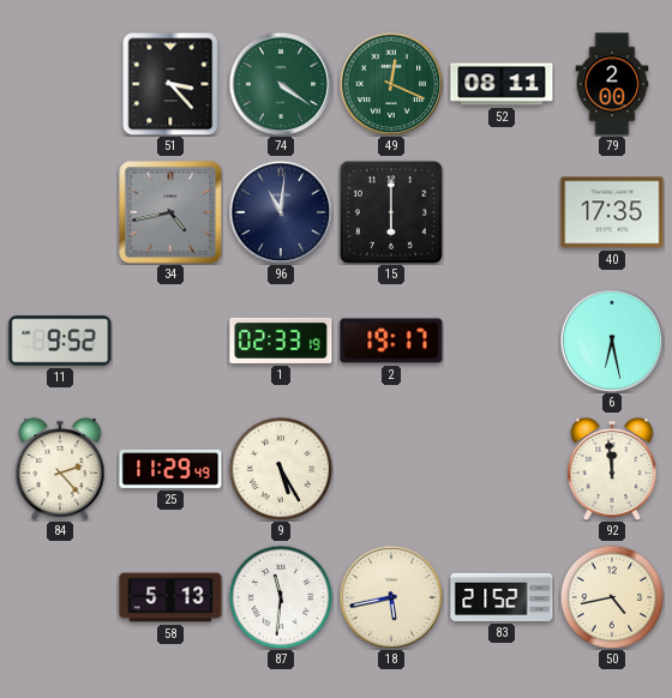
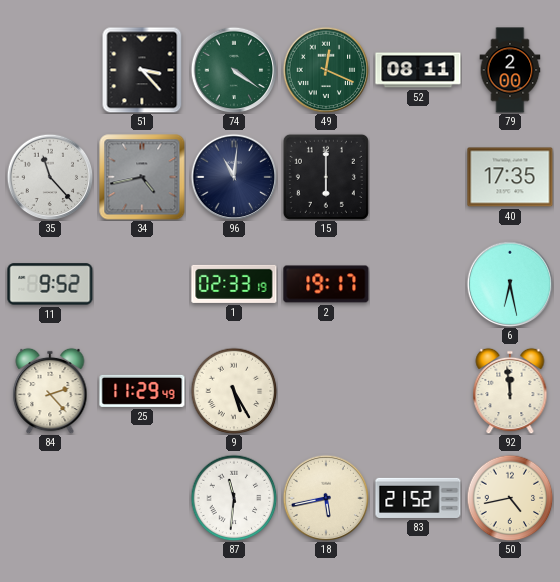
35: none -> 11:23 (50, 177)
58: 5:13 -> none (170, 597)
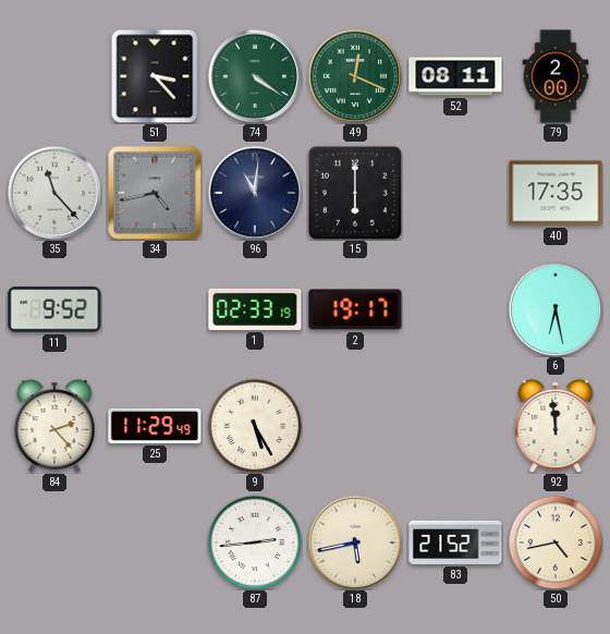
87: 11:31 -> 2:44 (255, 542)
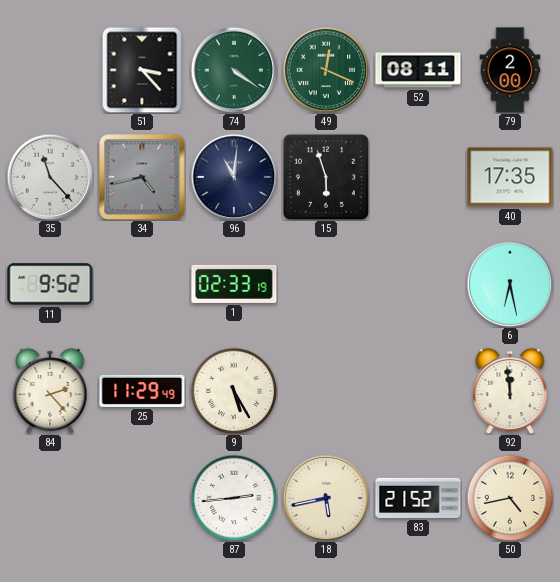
15: 6:00 -> 5:57 (326, 177)
2: 19:17 -> none (355, 309)
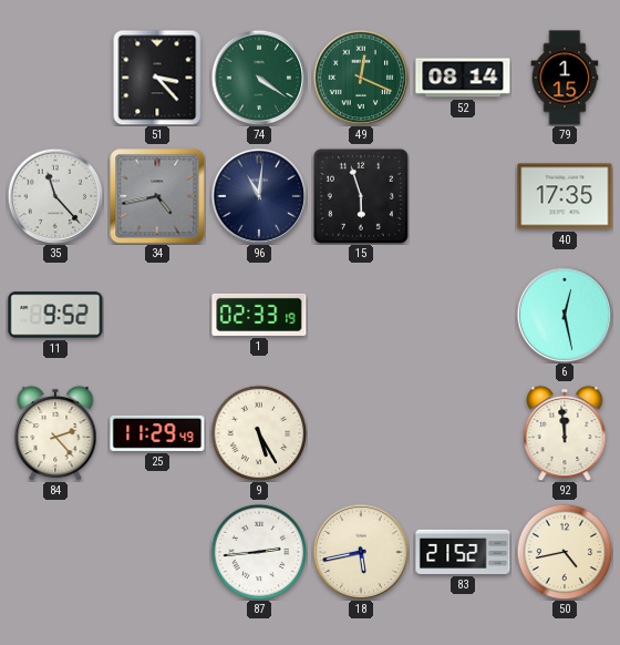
52: 08:11 -> 08:14 (463, 78)
79: 2:00 -> 1:15 (565, 78)
6: 6:28 -> 12:28 (565, 315)
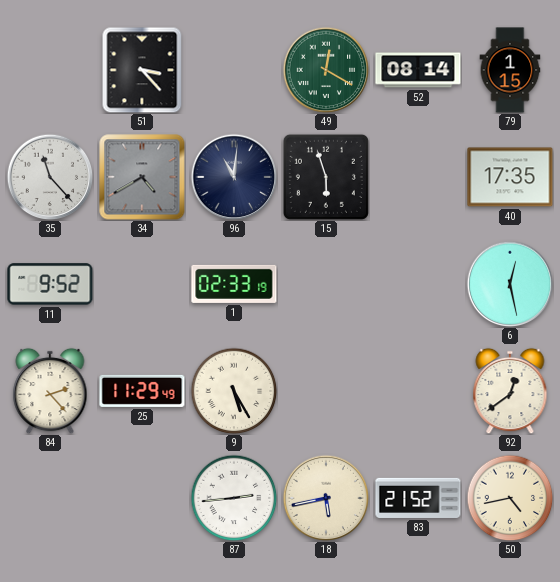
74: 4:21 -> none (259, 78)
49: 12:19 -> 12:20 (326, 70)
34: 4:43 -> 4:40 (142, 177)
92: 11:59 -> 12:39 (510, 391)
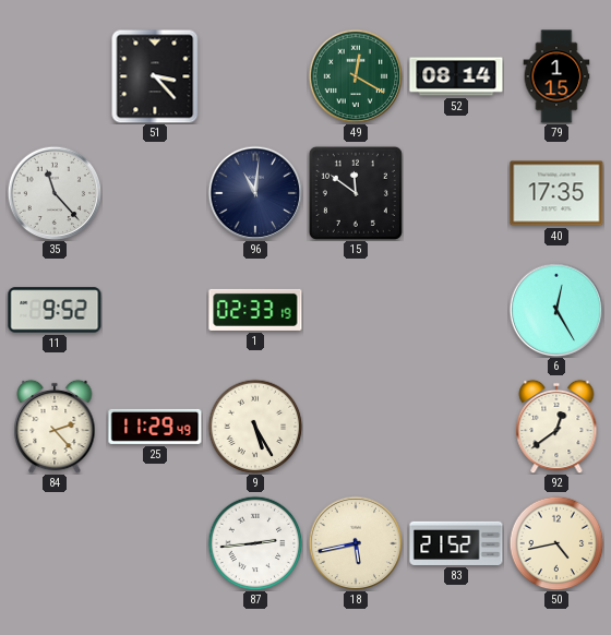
34: 4:40 -> none (142, 177)
15: 5:57 -> 11:51 (356, 193)
6: 12:28 -> 12:25 (556, 310)
